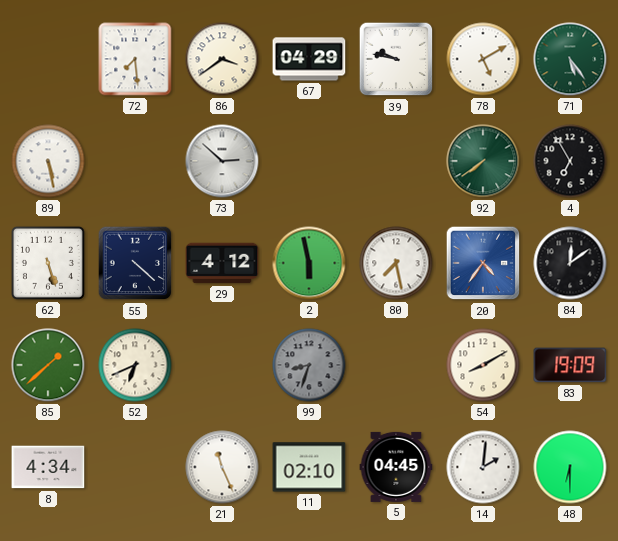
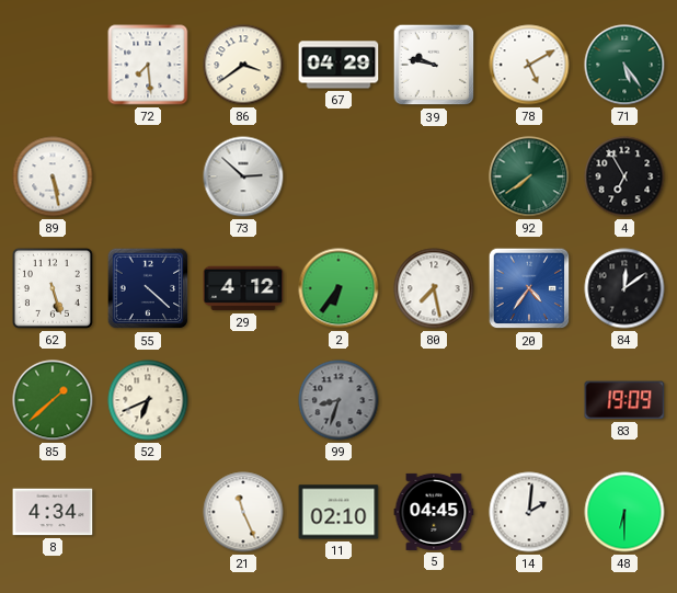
2: 5:58 -> 6:36 (338, 288)
54: 8:10 -> none (483, 365)
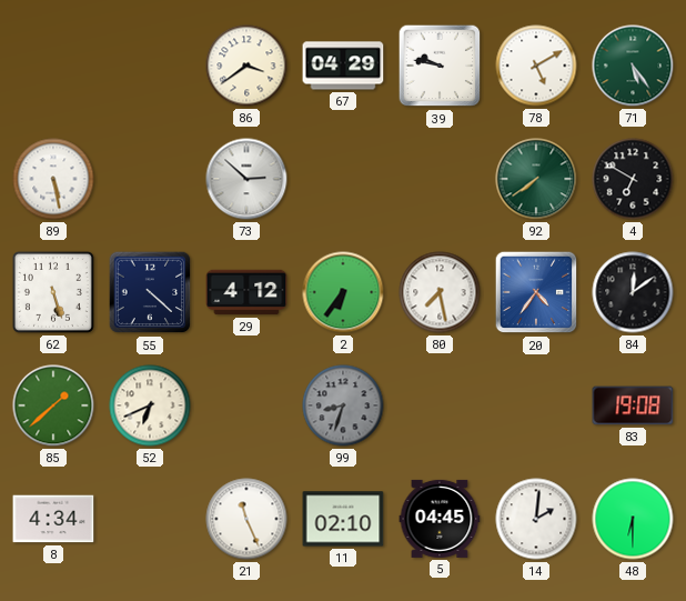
72: 7:29 -> none (148, 65)
4: 6:55 -> 6:50 (633, 179)
83: 19:09 -> 19:08 (633, 405)
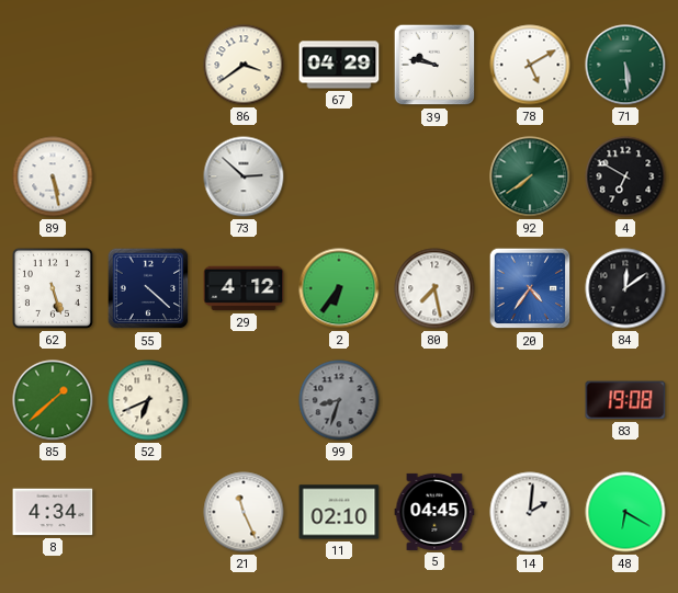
71: 5:24 -> 5:29 (625, 65)
48: 6:30 -> 6:20 (625, 512)
